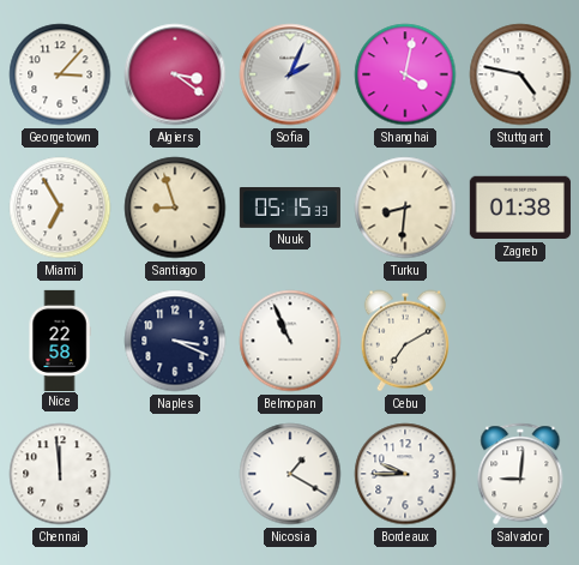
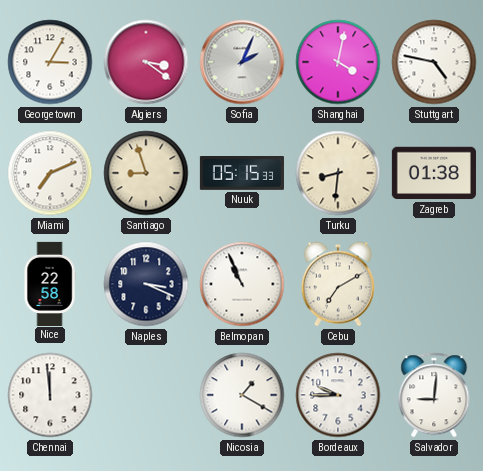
Georgetown: 3:07 -> 3:05 (50, 62)
Miami: 6:55 -> 7:11 (50, 173)
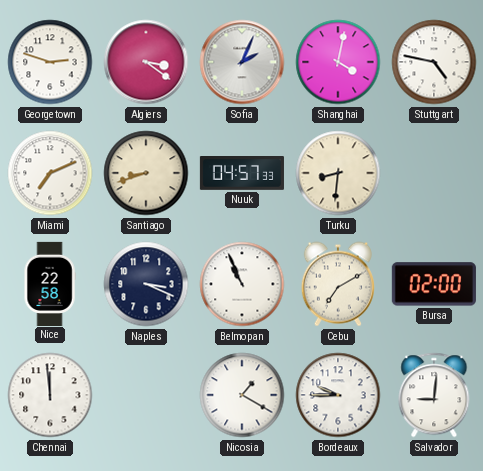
Georgetown: 3:05 -> 2:48 (50, 62)
Santiago: 8:57 -> 8:42 (146, 173)
Nuuk: 05:15 -> 04:57 (242, 174)
Zagreb: 01:38 -> none (434, 173)
Bursa: none -> 02:00 (434, 284)
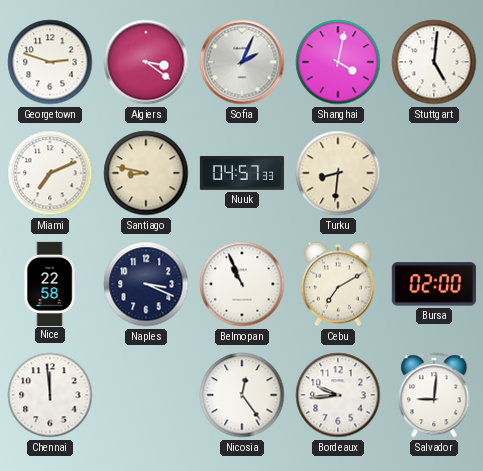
Stuttgart: 4:47 -> 5:01 (434, 62)
Santiago: 8:42 -> 8:47 (146, 173)
Nicosia: 1:20 -> 12:24 (242, 395)
Bordeaux: 9:45 -> 9:44 (338, 395)
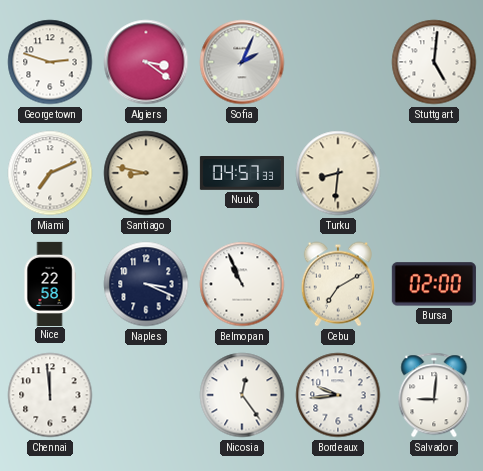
Shanghai: 4:02 -> none (338, 62)
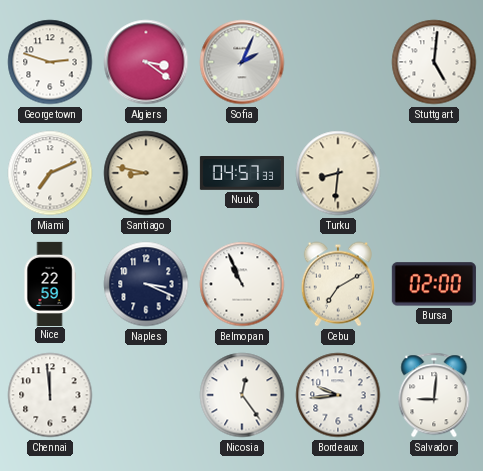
Nice: 22:58 -> 22:59 (50, 283)
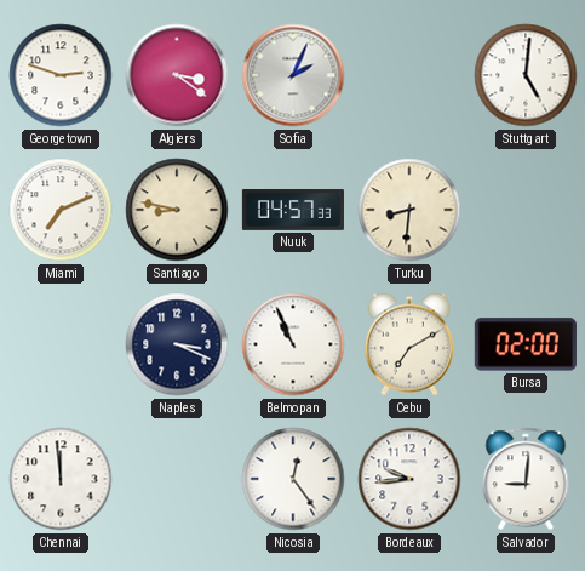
Nice: 22:59 -> none (50, 283)
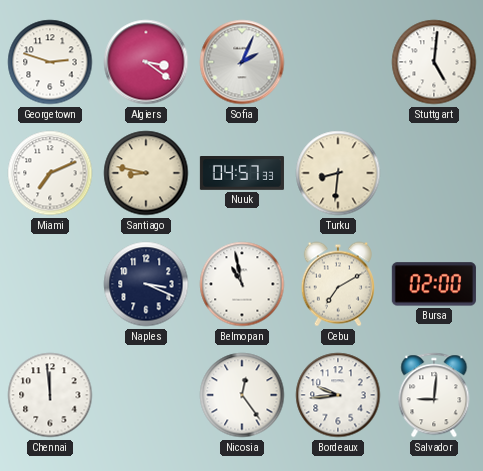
Belmopan: 10:56 -> 10:58 (242, 284)
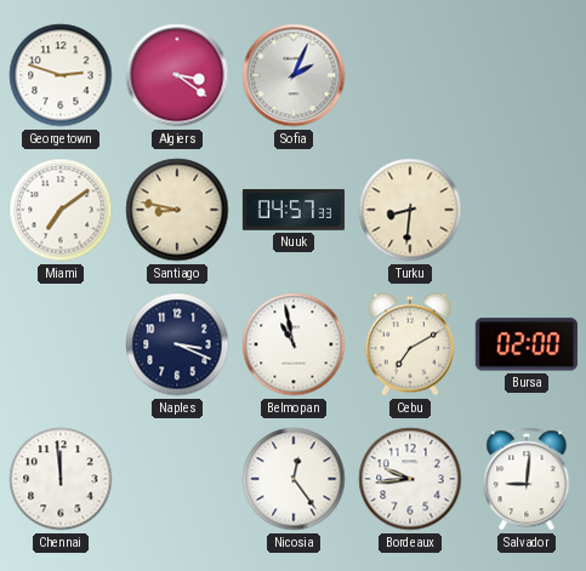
Stuttgart: 5:01 -> none (434, 62)
Miami: 7:11 -> 7:09 (61, 210)
